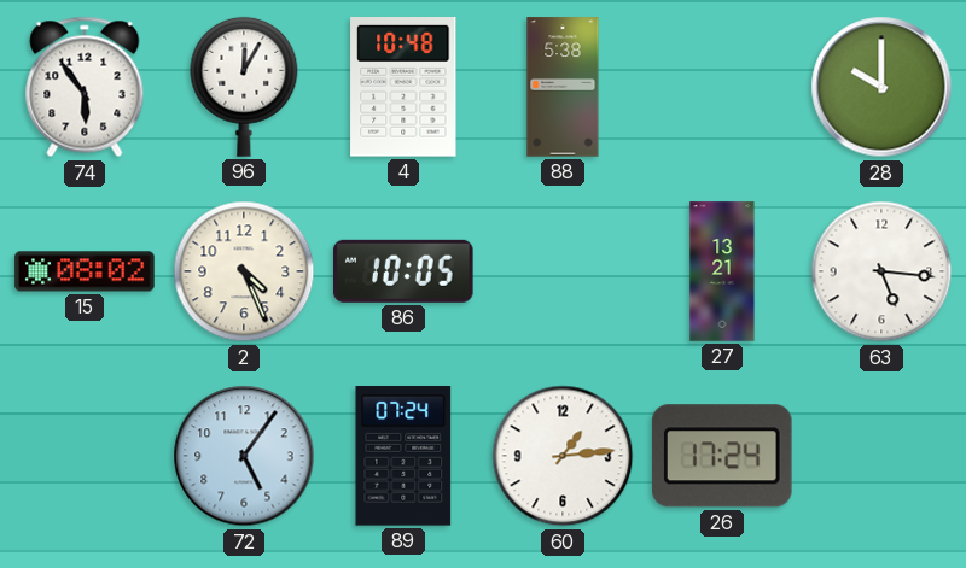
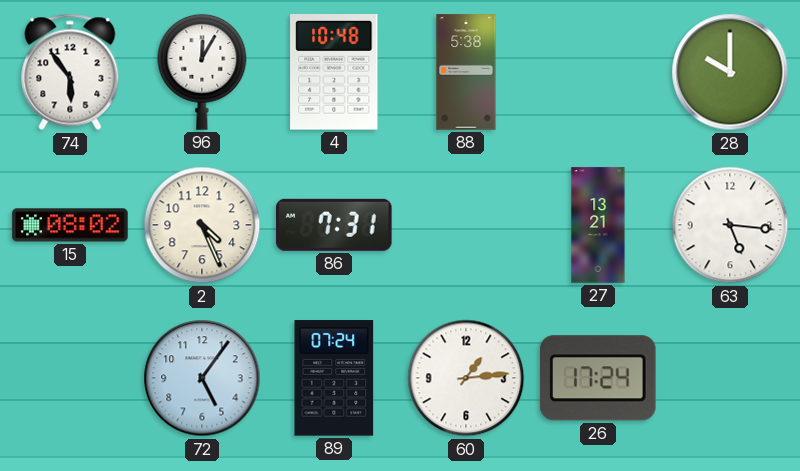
86: 10:05 -> 7:31 (335, 225)
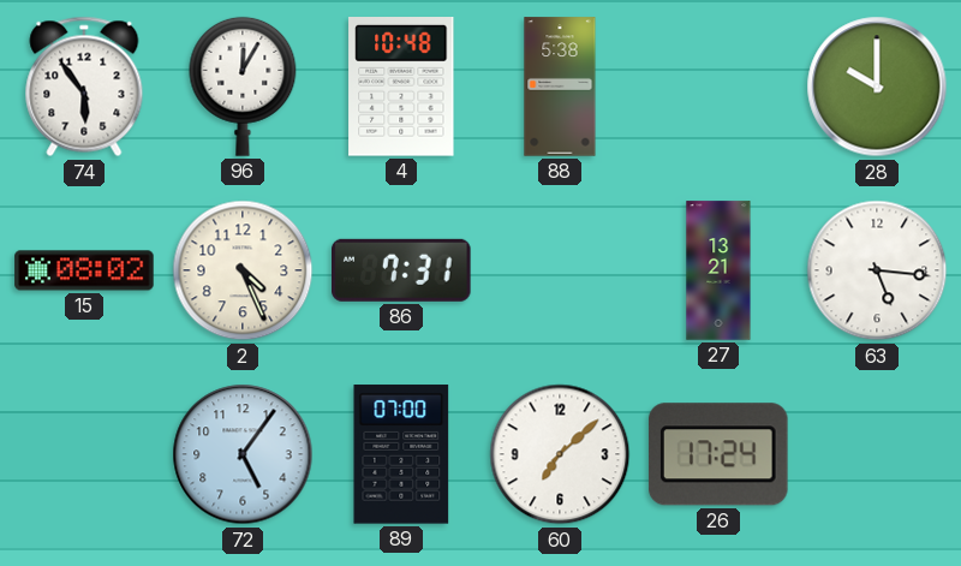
89: 07:24 -> 07:00 (401, 454)
60: 1:14 -> 7:08 (560, 454)
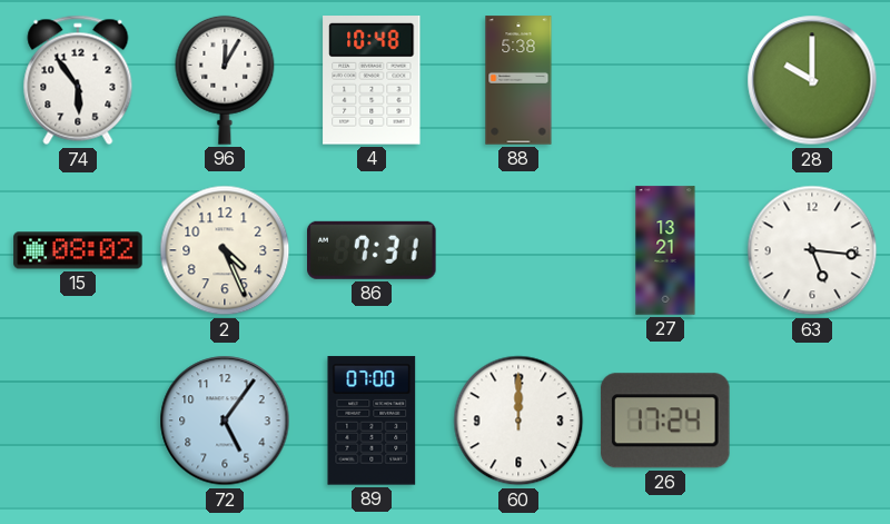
60: 7:08 -> 12:00 (518, 421)
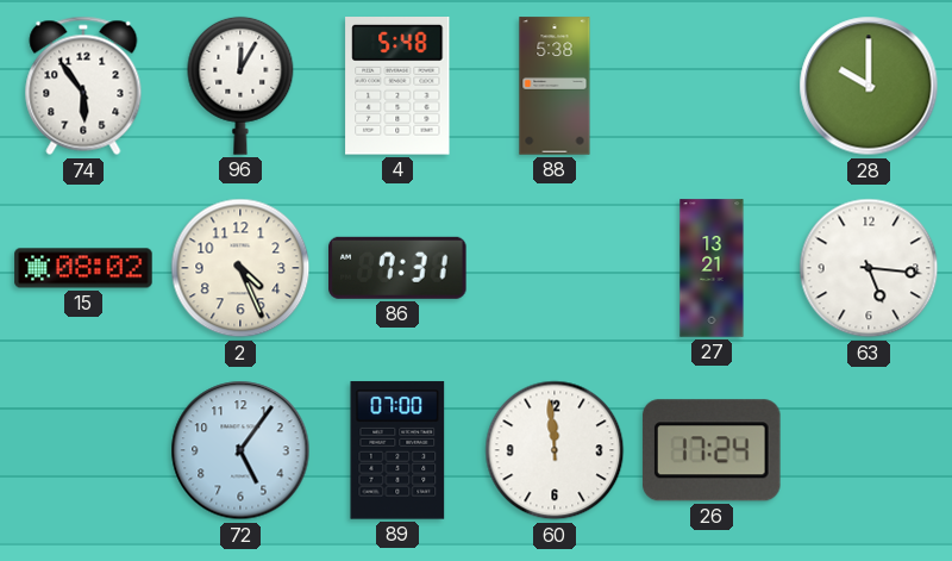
4: 10:48 -> 5:48 (397, 87)
60: 12:00 -> 11:59 (555, 450)
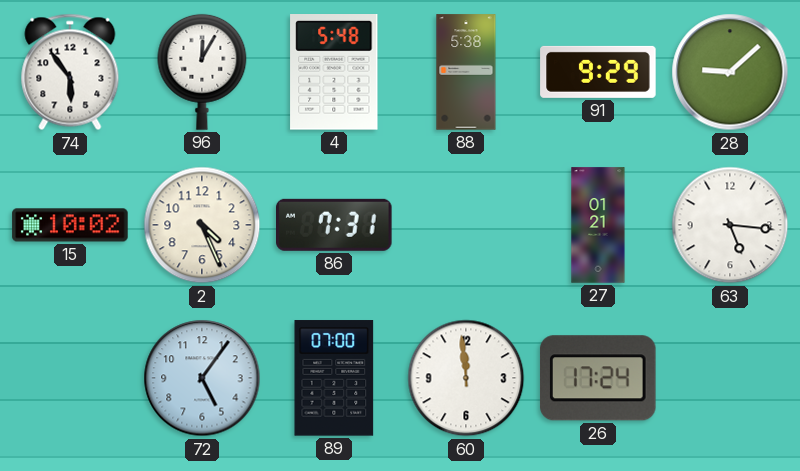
91: none -> 9:29 (598, 72)
28: 10:00 -> 9:08 (730, 72)
15: 08:02 -> 10:02 (70, 225)
27: 13:21 -> 01:21 (598, 225)
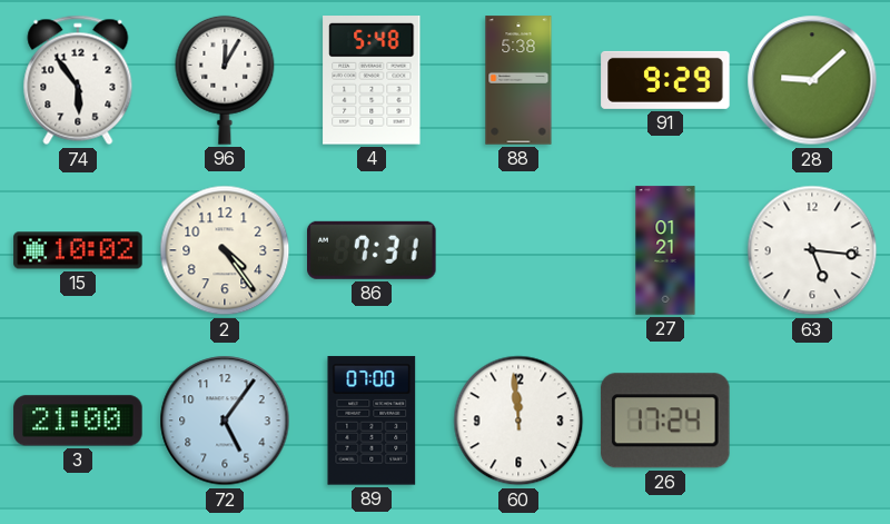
2: 4:26 -> 4:24 (225, 250)
3: none -> 21:00 (78, 421)
